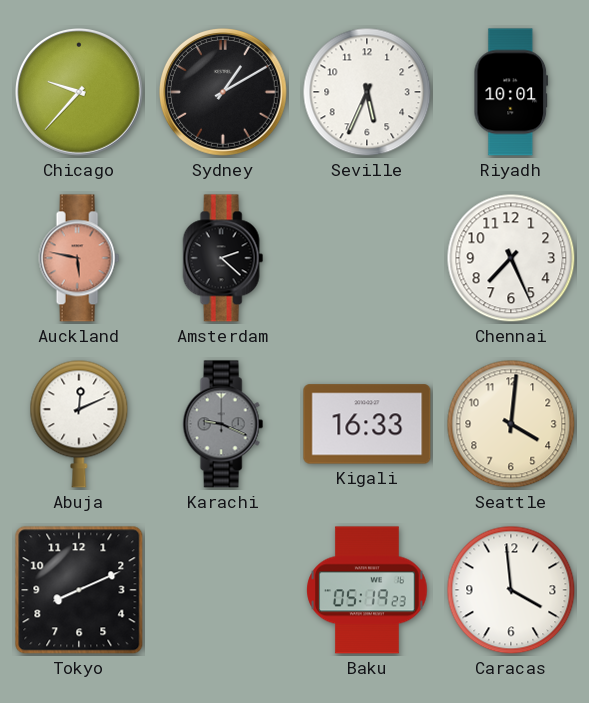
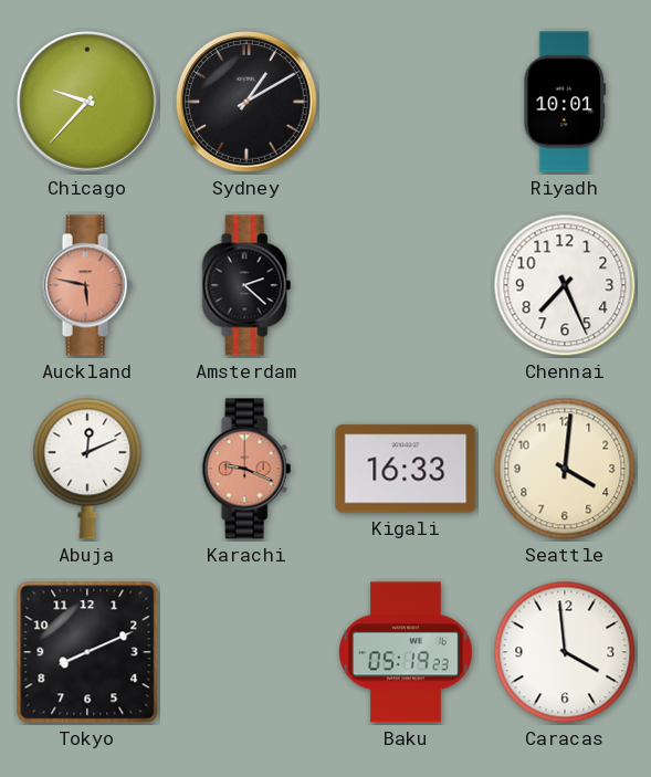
Seville: 5:34 -> none (367, 92)
Karachi dial: grey -> salmon (246, 469)
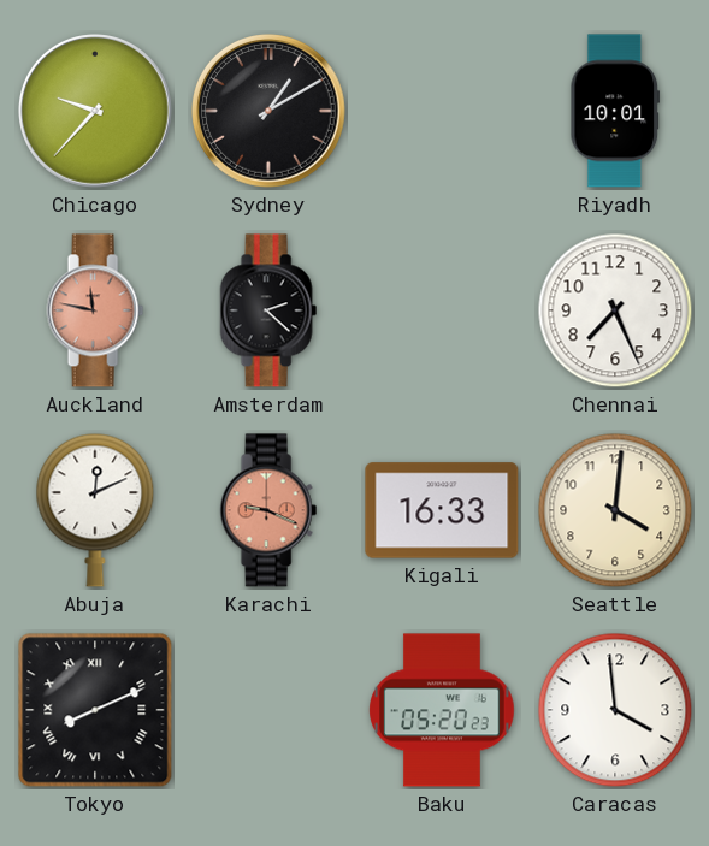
Auckland: 5:47 -> 11:47 (95, 310)
Tokyo numerals: Arabic -> Roman (95, 710)
Baku: 05:19 -> 05:20 (442, 710)
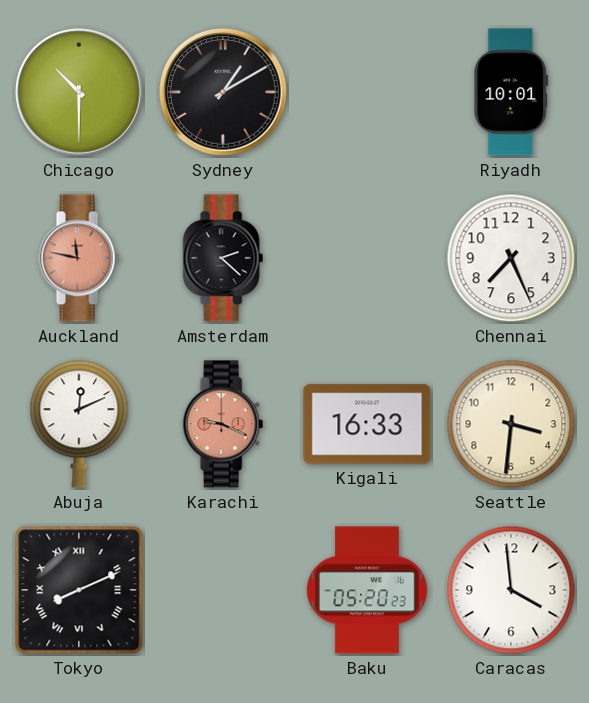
Chicago: 9:37 -> 10:30 (80, 93)
Seattle: 4:01 -> 3:31 (511, 424)
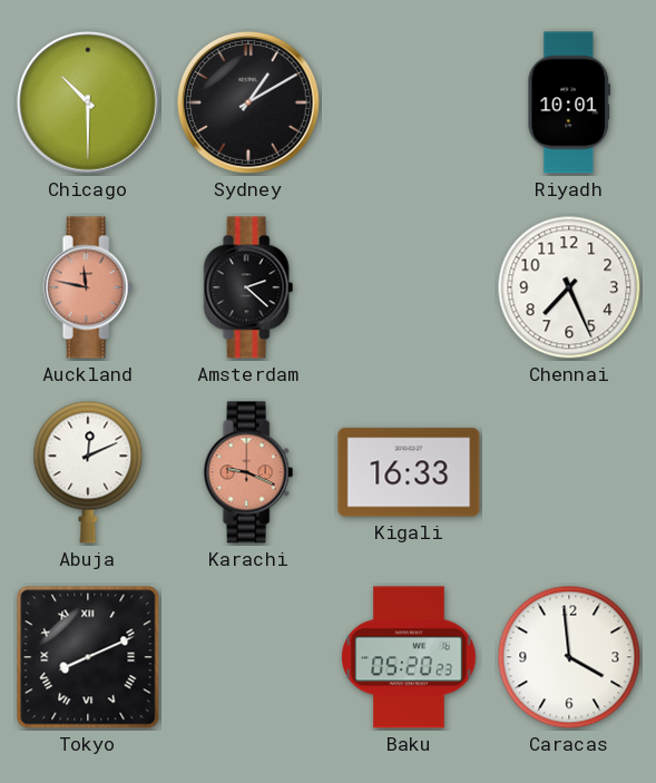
Seattle: 3:31 -> none (511, 424)
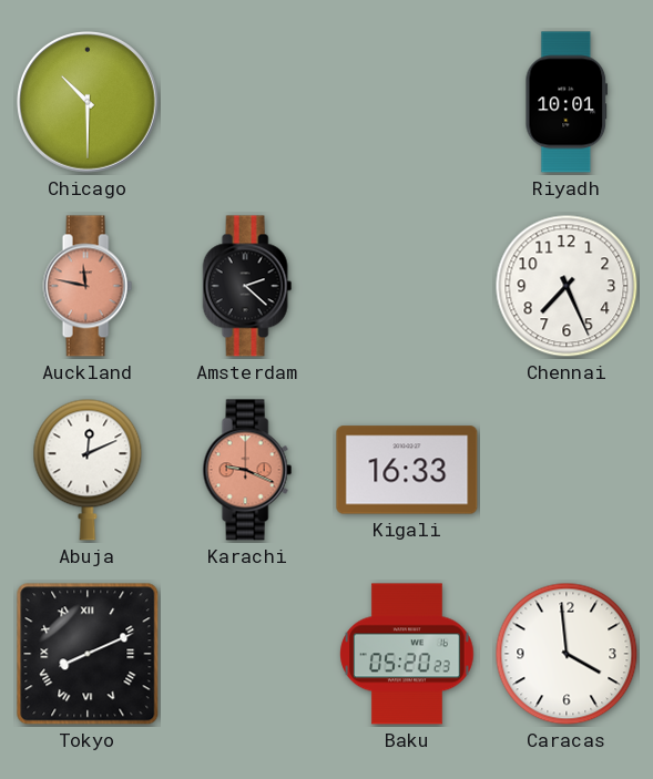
Sydney: 1:10 -> none (249, 104)
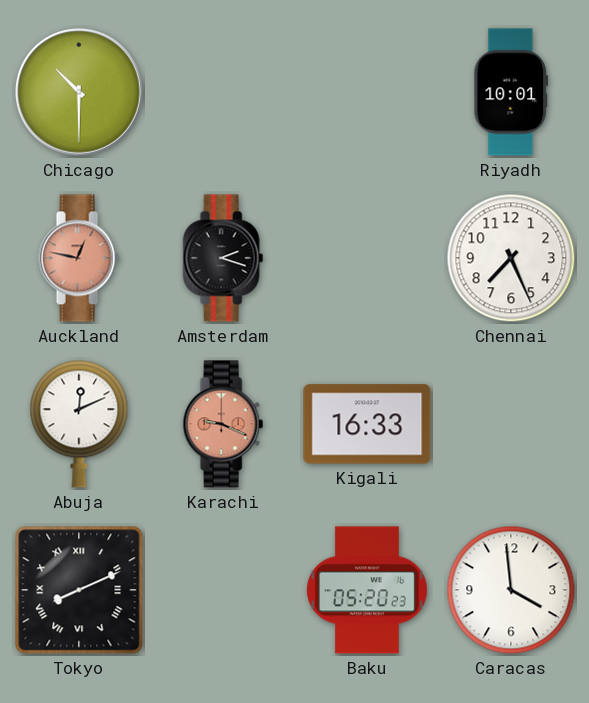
Auckland: 11:47 -> 12:47 (79, 258)
Amsterdam: 2:22 -> 2:18 (223, 258)
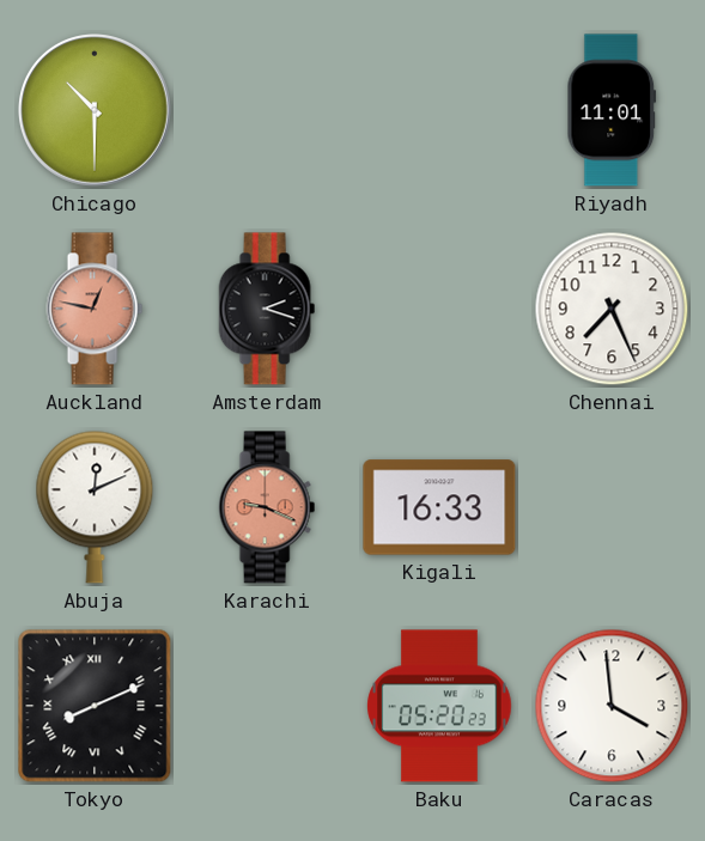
Riyadh: 10:01 -> 11:01 (612, 110)
